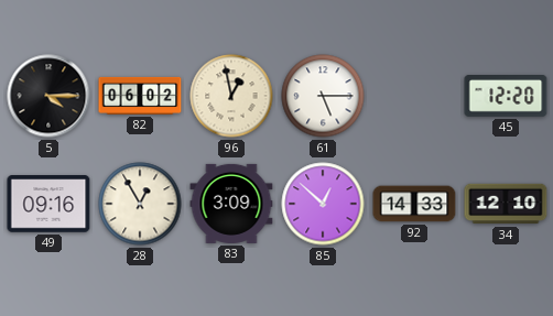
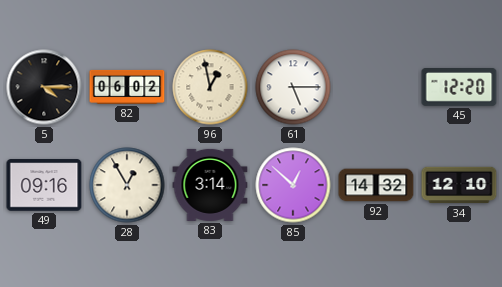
83: 3:09 -> 3:14 (210, 185)
92: 14:33 -> 14:32 (376, 185)
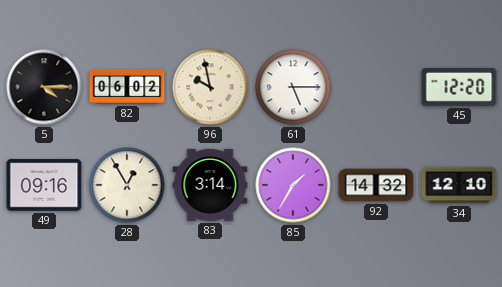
96: 12:58 -> 9:58 (210, 87)
85: 12:52 -> 1:35 (293, 185)
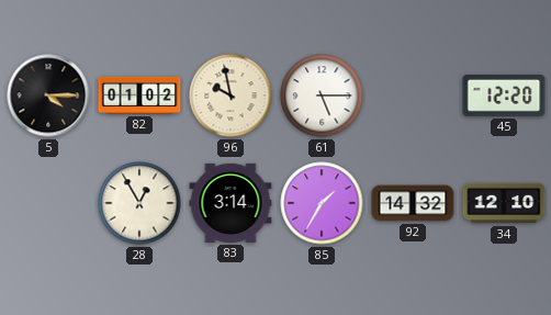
82: 06:02 -> 01:02 (139, 95)
49: 09:16 -> none (44, 185)
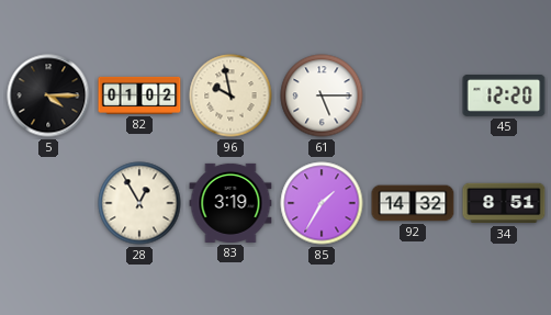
83: 3:14 -> 3:19 (230, 203)
34: 12:10 -> 8:51 (504, 203)
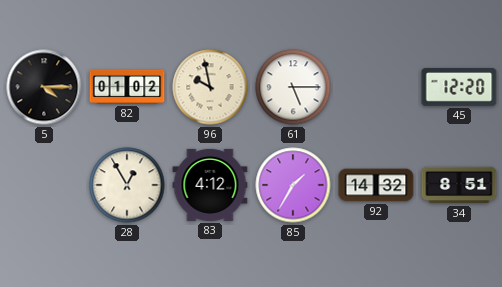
83: 3:19 -> 4:12 (210, 185)
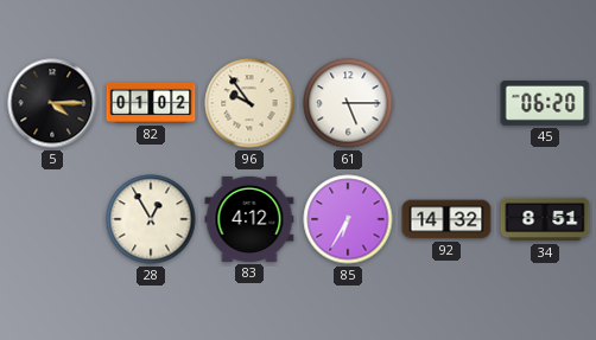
96: 9:58 -> 9:54 (249, 103)
45: 12:20 -> 06:20 (545, 104)
85: 1:35 -> 6:35 (348, 219)
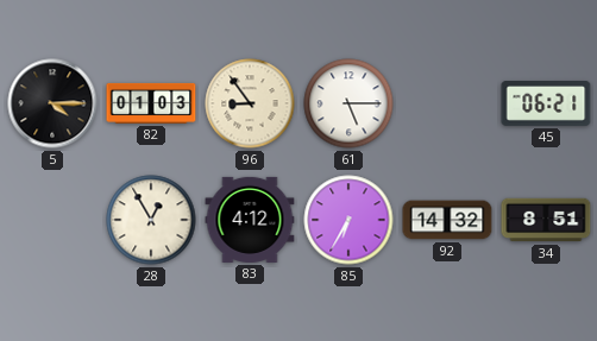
82: 01:02 -> 01:03 (151, 103)
96: 9:54 -> 8:54 (250, 103)
45: 06:20 -> 06:21 (546, 105)
